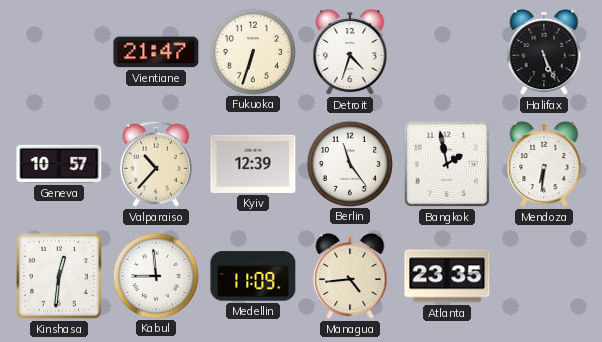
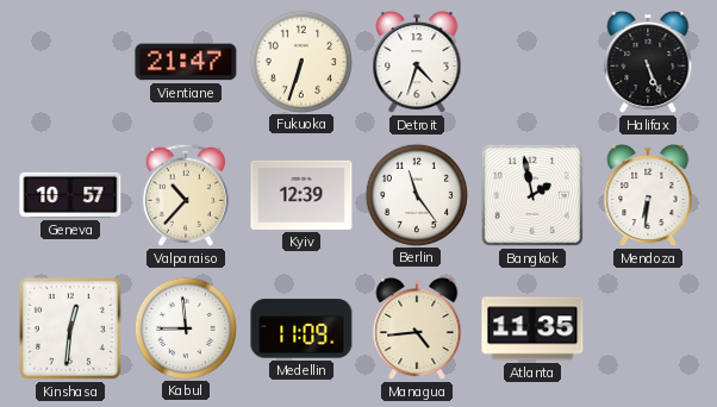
Atlanta: 23:35 -> 11:35 (532, 328)
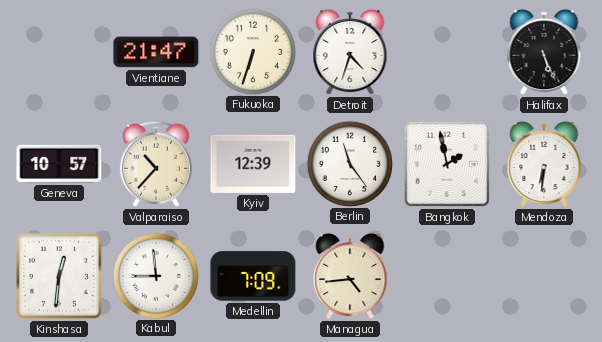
Medellin: 11:09 -> 7:09 (253, 276)
Atlanta: 11:35 -> none (532, 328)
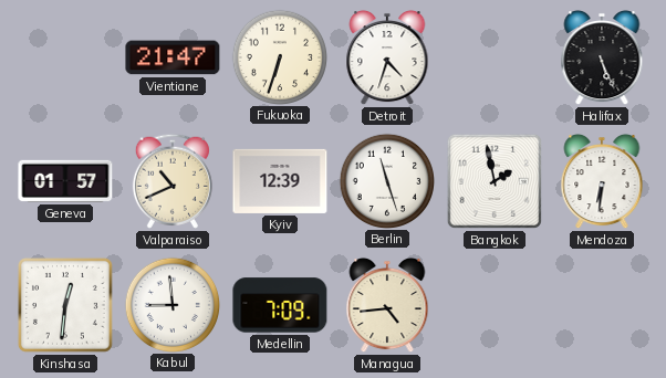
Geneva: 10:57 -> 01:57 (65, 181)
Valparaiso: 10:37 -> 10:41 (173, 181)
Berlin: 11:24 -> 11:27 (386, 180)
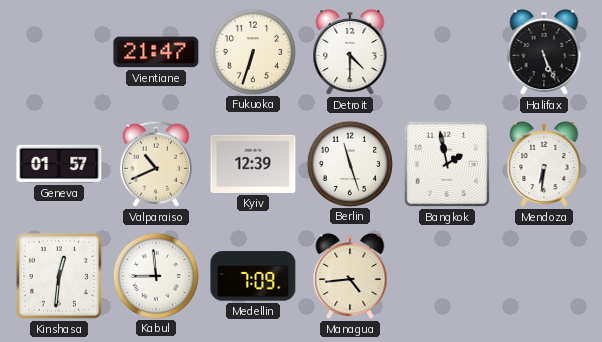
Detroit: 4:33 -> 4:30 (350, 52)
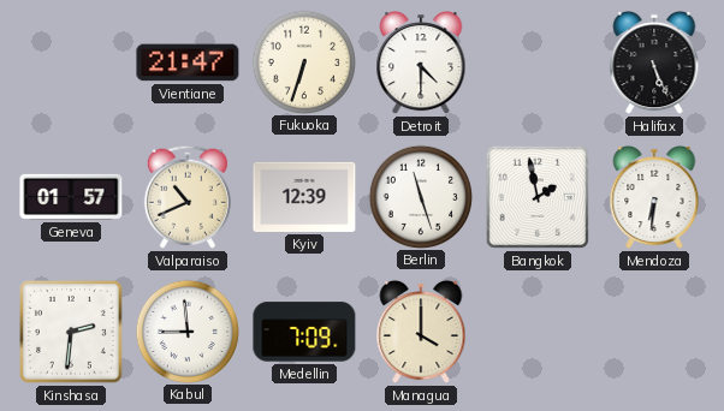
Kinshasa: 12:31 -> 2:31 (71, 332)
Managua: 4:44 -> 4:00 (421, 332)
